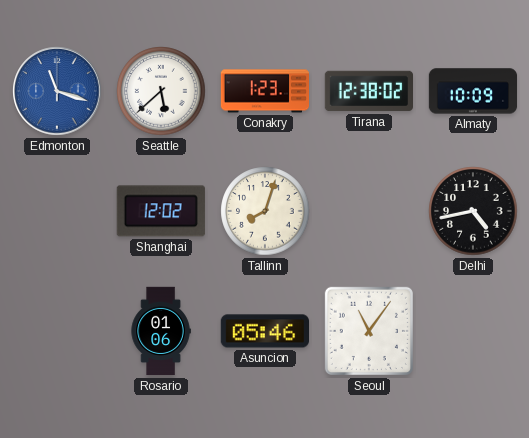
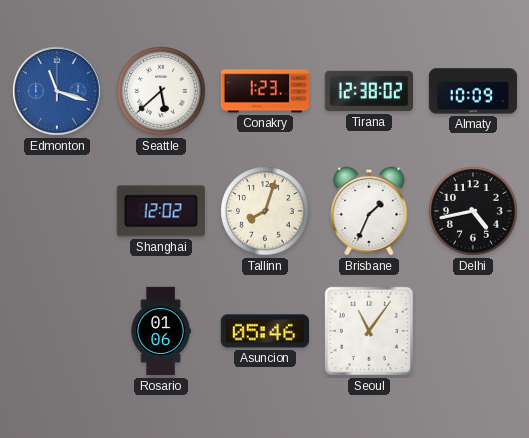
Brisbane: none -> 1:34 (369, 211)
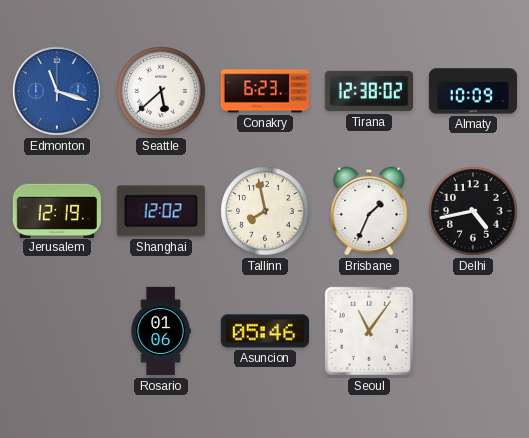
Conakry: 1:23 -> 6:23 (265, 91)
Jerusalem: none -> 12:19 (56, 210)
Tallinn: 8:03 -> 7:58 (265, 211)
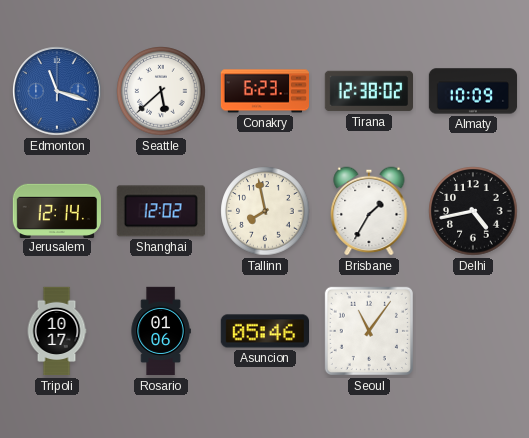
Jerusalem: 12:19 -> 12:14 (56, 210)
Brisbane: 1:34 -> 1:35 (369, 211)
Tripoli: none -> 10:17 (57, 331)
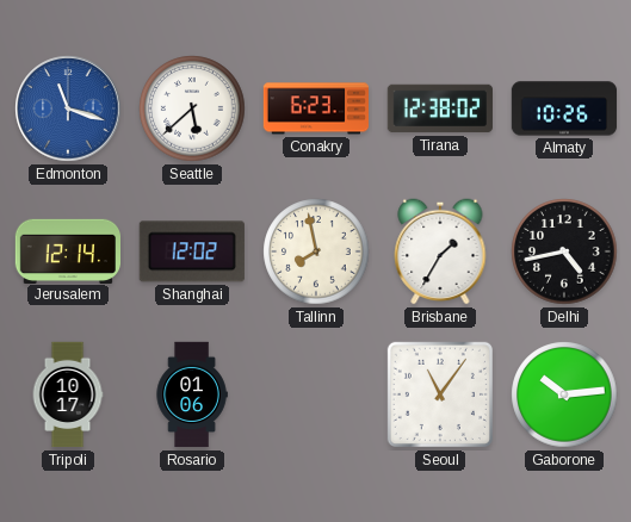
Almaty: 10:09 -> 10:26 (564, 108)
Asuncion: 05:46 -> none (264, 331)
Gaborone: none -> 10:14 (564, 394)
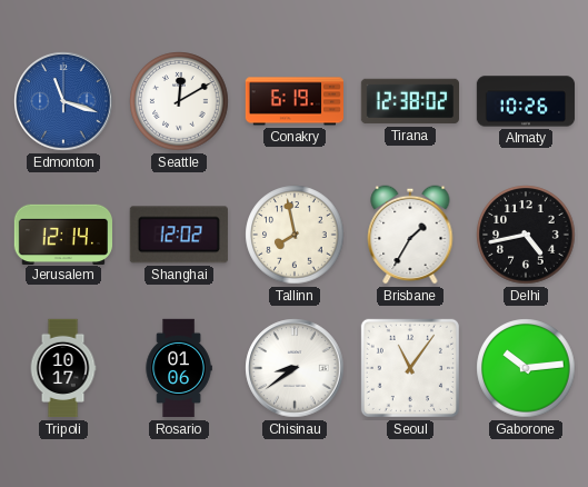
Seattle: 5:38 -> 12:10 (179, 101)
Conakry: 6:23 -> 6:19 (295, 101)
Chisinau: none -> 8:39 (295, 368)
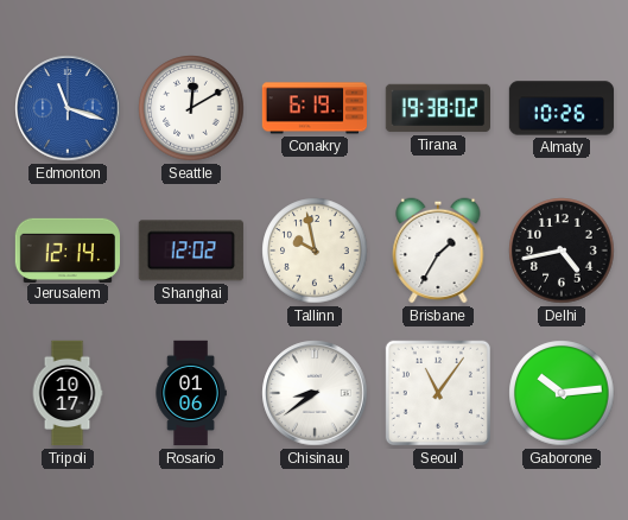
Tirana: 12:38 -> 19:38 (437, 108)
Tallinn: 7:58 -> 9:58 (315, 251)
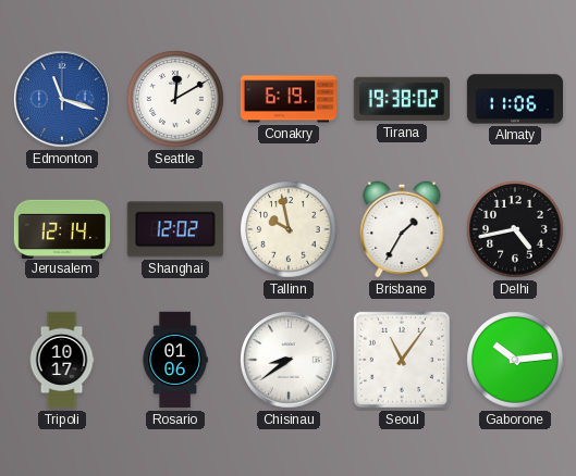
Almaty: 10:26 -> 11:06 (515, 99)
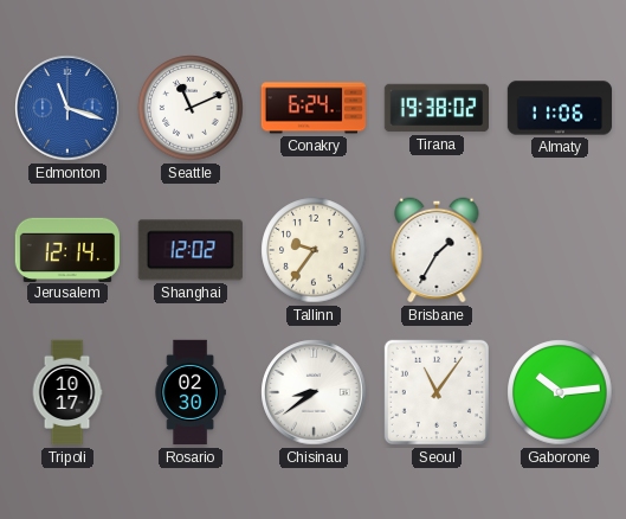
Seattle: 12:10 -> 11:11 (191, 108)
Conakry: 6:19 -> 6:24 (314, 108)
Tallinn: 9:58 -> 9:36 (314, 250)
Delhi: 4:43 -> none (515, 229)
Rosario: 01:06 -> 02:30 (191, 392)
